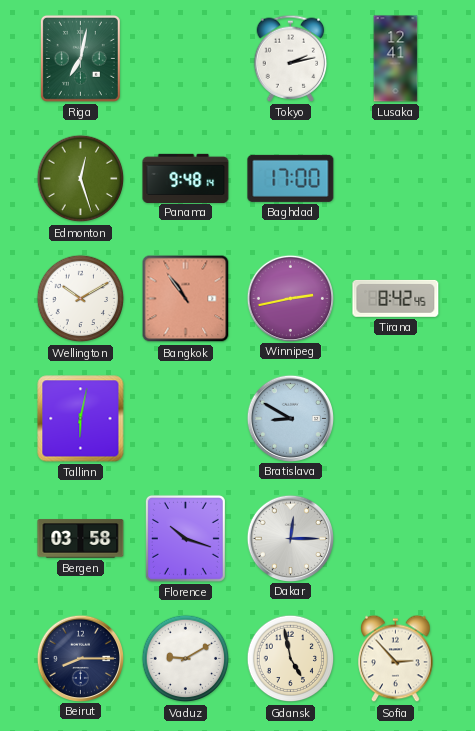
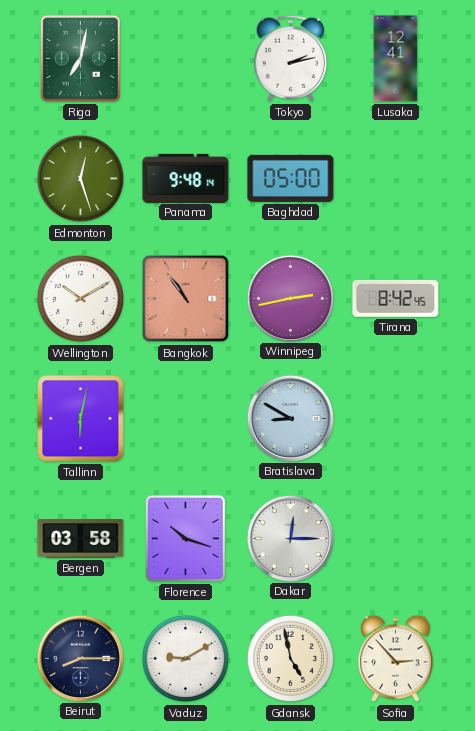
Baghdad: 17:00 -> 05:00 (291, 178)
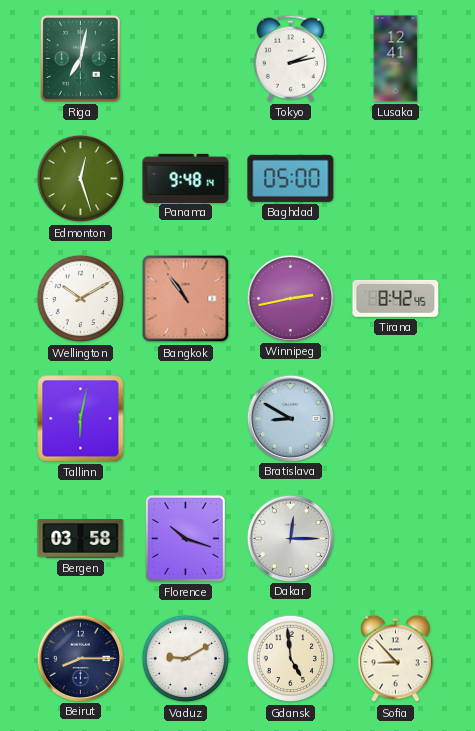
Gdansk: 4:58 -> 4:59 (291, 659)
Sofia: 2:53 -> 8:53 (396, 659)
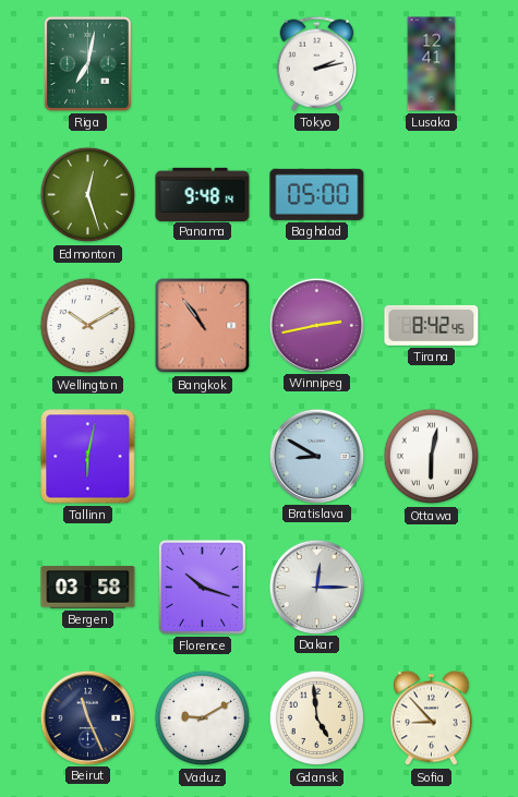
Ottawa: none -> 6:02 (432, 457)
Beirut: 8:15 -> 11:26 (87, 717)
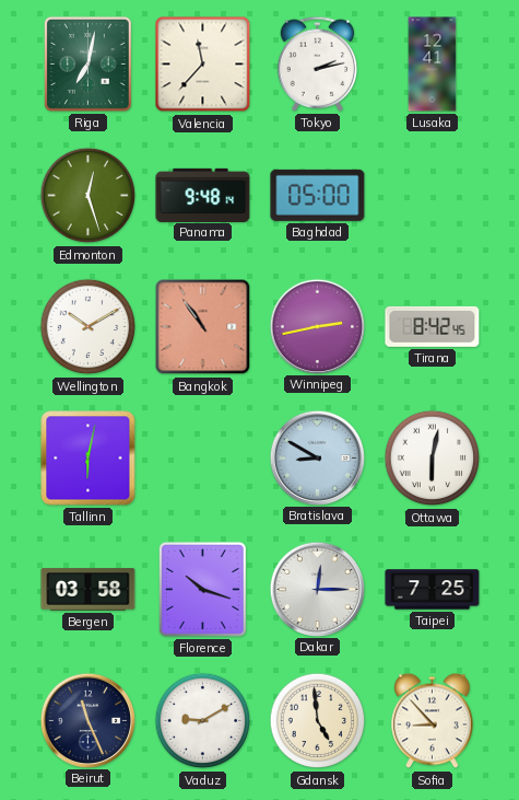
Valencia: none -> 11:37 (203, 65)
Taipei: none -> 7:25 (433, 590)
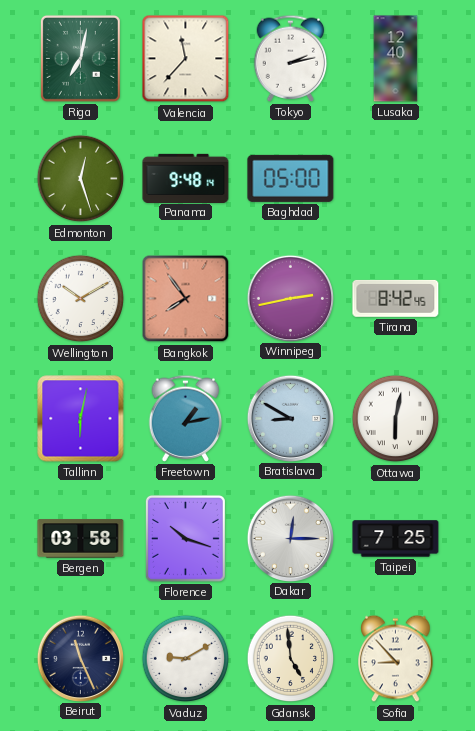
Lusaka: 12:41 -> 12:40 (396, 59)
Bangkok: 10:54 -> 7:54 (186, 299)
Freetown: none -> 1:13 (186, 418)
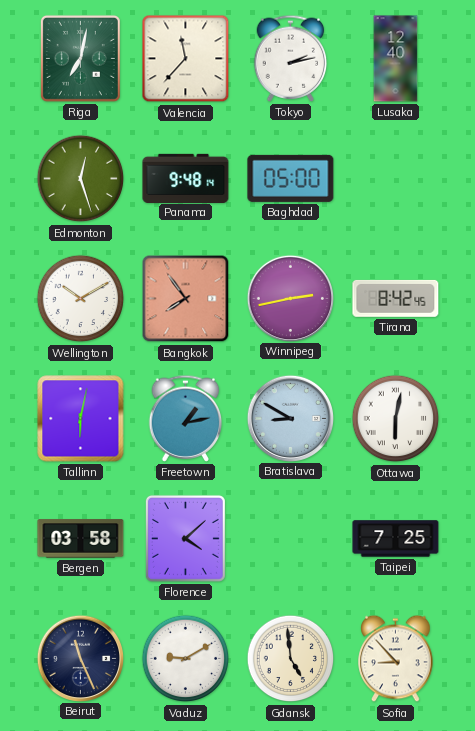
Florence: 10:18 -> 4:08 (185, 538)
Dakar: 12:15 -> none (290, 538)
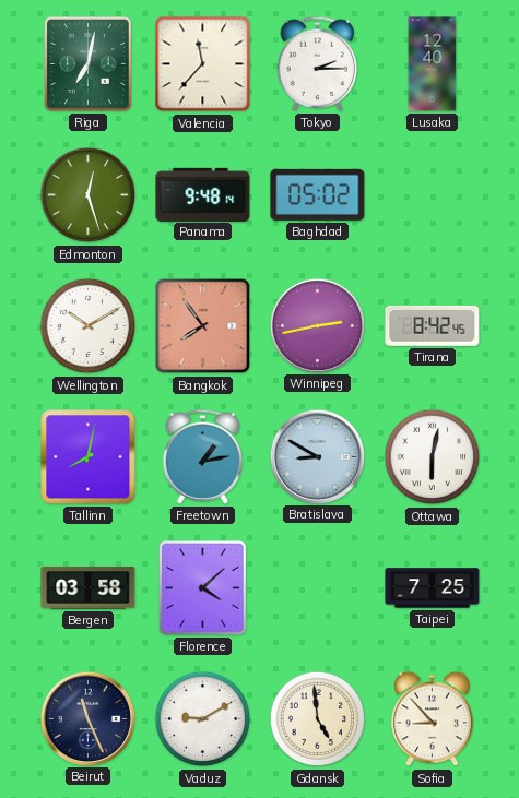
Tokyo: 2:13 -> 2:15 (318, 63)
Baghdad: 05:00 -> 05:02 (318, 194)
Tallinn: 6:02 -> 8:02 (89, 457)
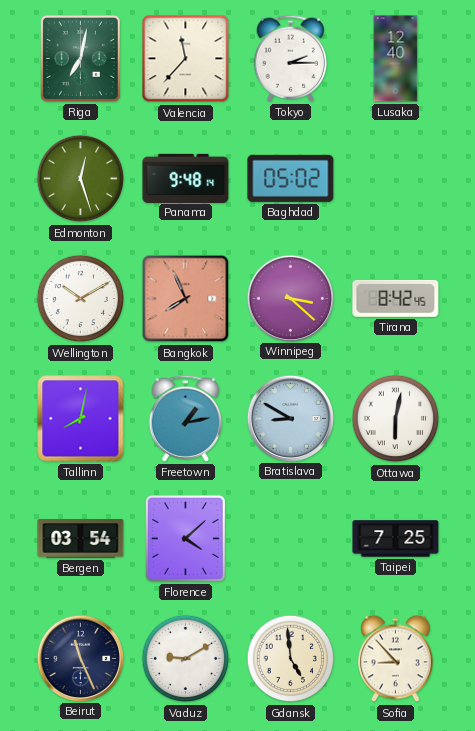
Bangkok: 7:54 -> 7:56 (186, 299)
Winnipeg: 2:43 -> 3:22 (290, 298)
Bergen: 03:58 -> 03:54 (81, 539)
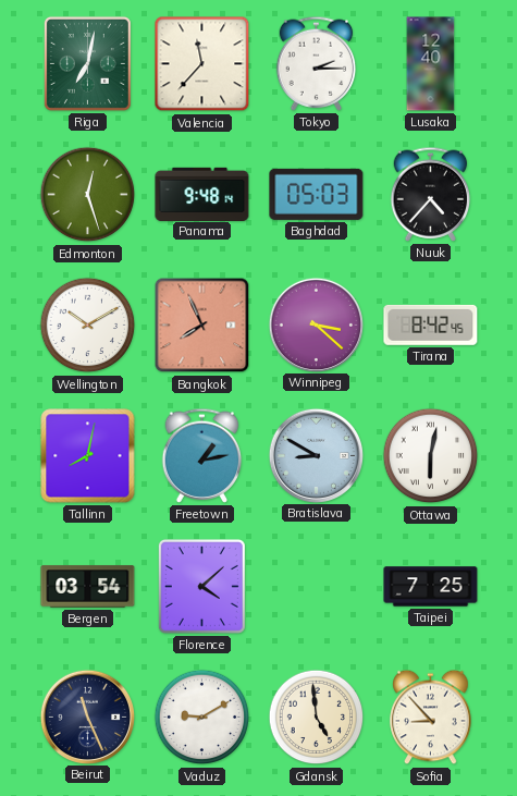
Baghdad: 05:02 -> 05:03 (317, 194)
Nuuk: none -> 4:37 (431, 194)
